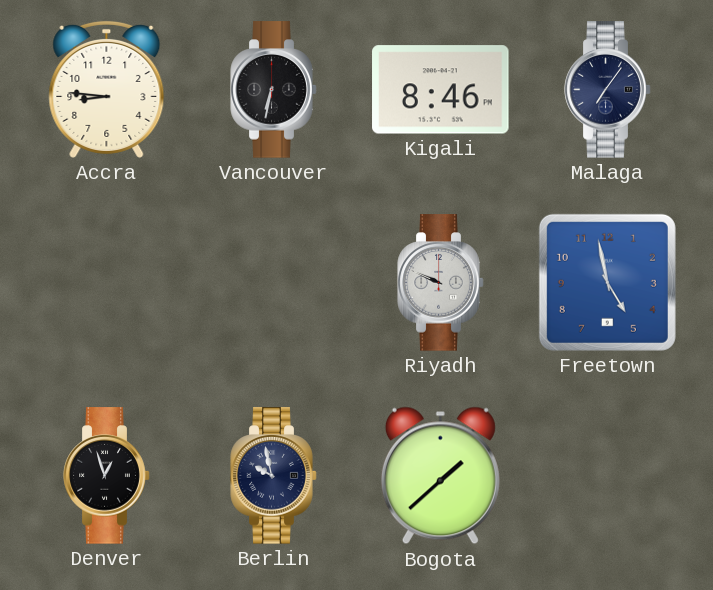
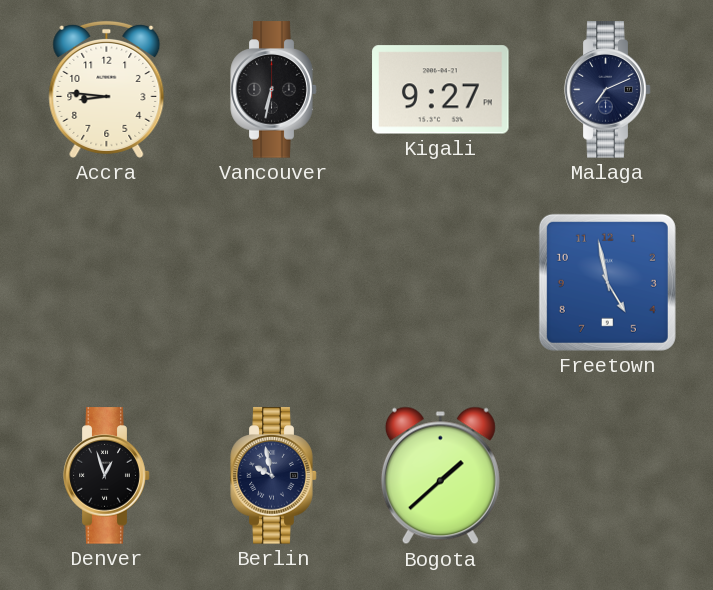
Kigali: 8:46 -> 9:27 (441, 90)
Malaga: 7:06 -> 7:11 (608, 90)
Riyadh: 9:49 -> none (441, 283)
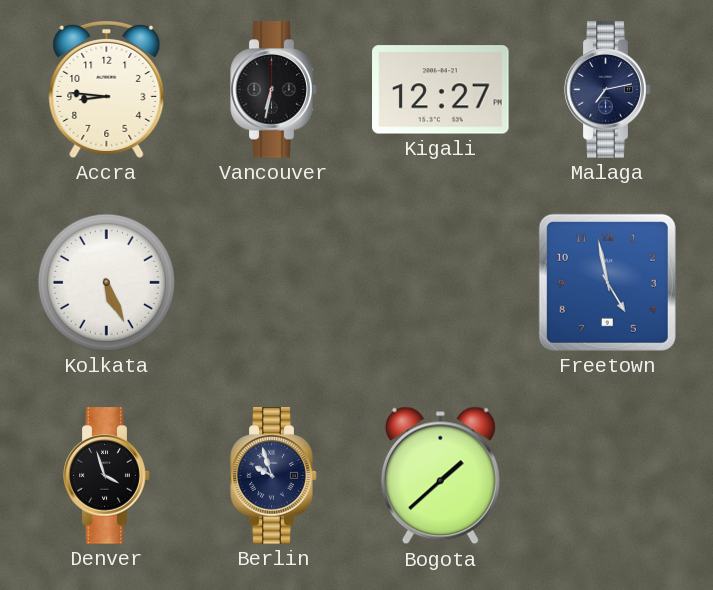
Kigali: 9:27 -> 12:27 (441, 90)
Malaga: 7:11 -> 7:13 (608, 90)
Kolkata: none -> 5:26 (106, 282)
Denver: 12:57 -> 3:57 (107, 476)
Berlin: 9:58 -> 9:57 (274, 476)
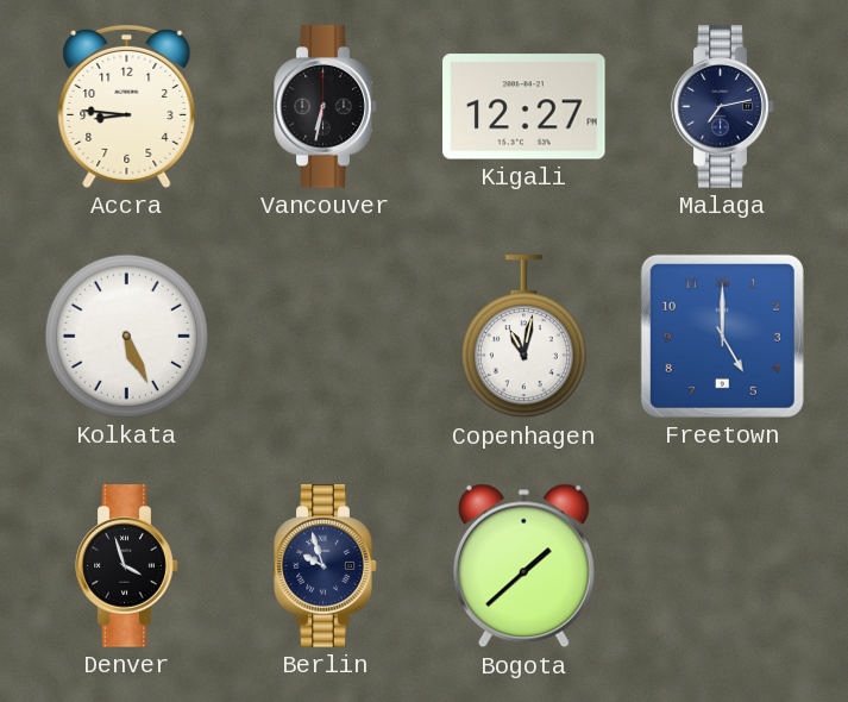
Copenhagen: none -> 11:02 (523, 337)
Freetown: 4:58 -> 5:00 (722, 336)
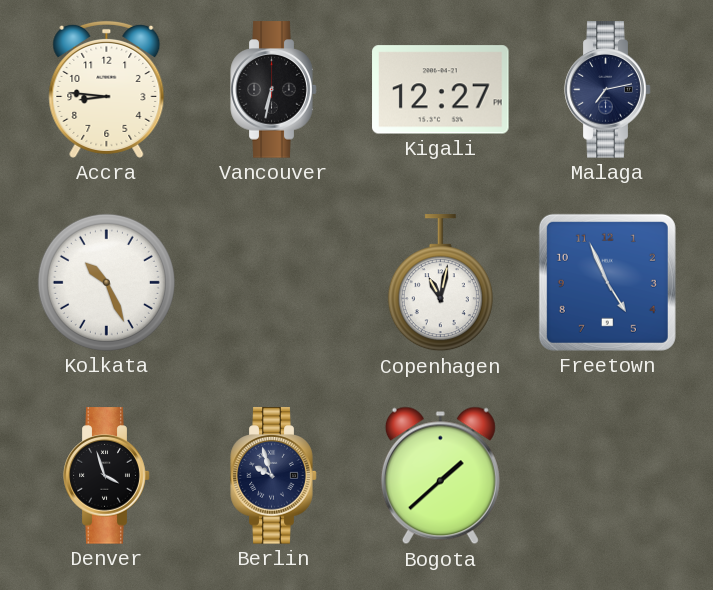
Kolkata: 5:26 -> 10:26 (106, 282)
Freetown: 5:00 -> 4:56 (607, 282)
